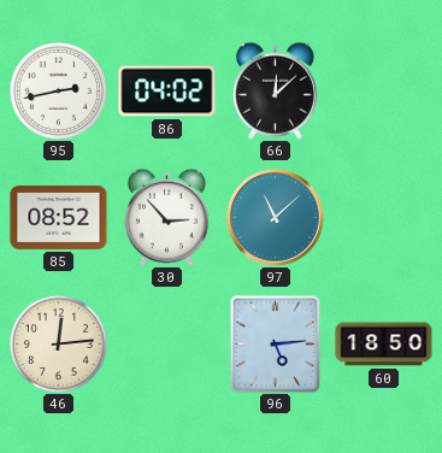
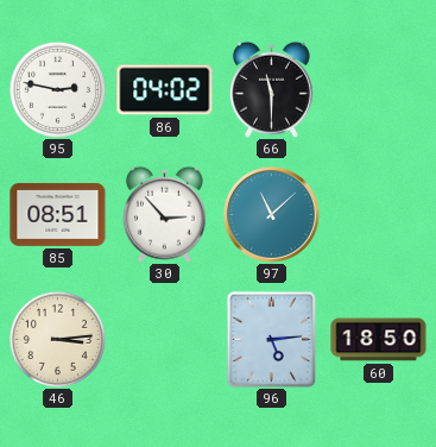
95: 2:43 -> 2:47 (57, 89)
66: 12:08 -> 11:30 (271, 89)
85: 08:52 -> 08:51 (58, 214)
46: 12:14 -> 3:14 (57, 339)
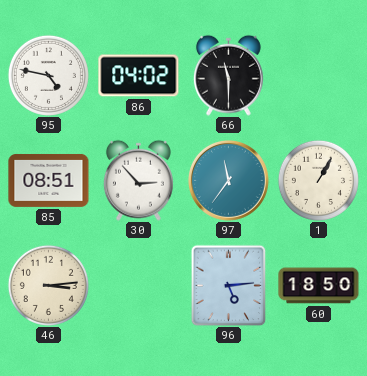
95: 2:47 -> 4:47 (48, 75)
97: 11:08 -> 11:36 (228, 180)
1: none -> 1:05 (318, 180)
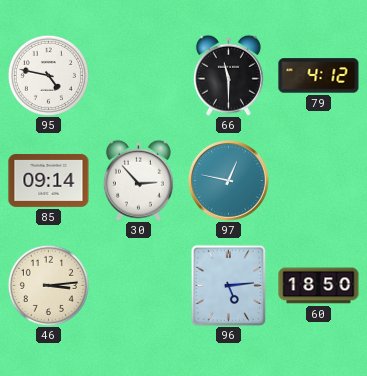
86: 04:02 -> none (139, 76)
79: none -> 4:12 (319, 76)
85: 08:51 -> 09:14 (49, 180)
97: 11:36 -> 12:47 (228, 180)
1: 1:05 -> none (318, 180)
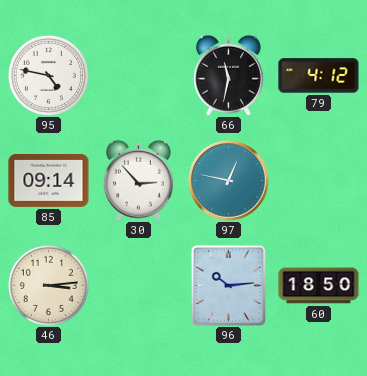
66: 11:30 -> 11:32 (228, 75)
96: 5:14 -> 10:14 (229, 285)
